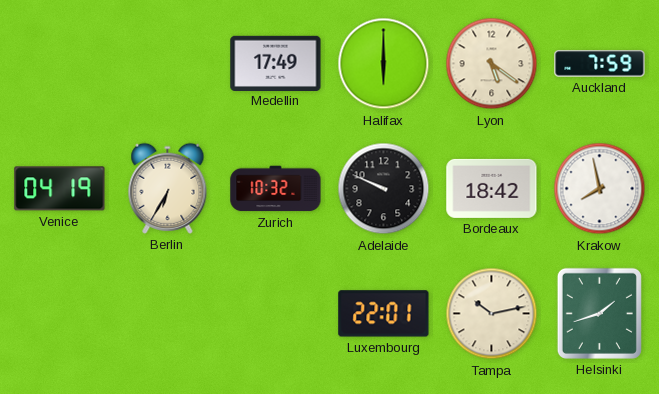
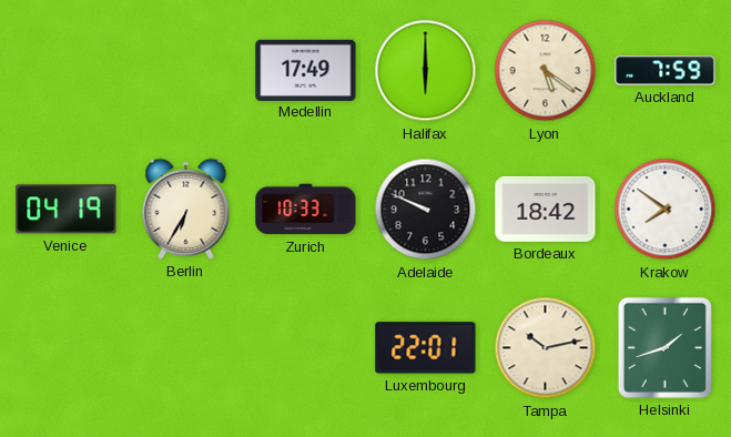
Zurich: 10:32 -> 10:33 (306, 210)
Krakow: 7:58 -> 7:51 (666, 210)
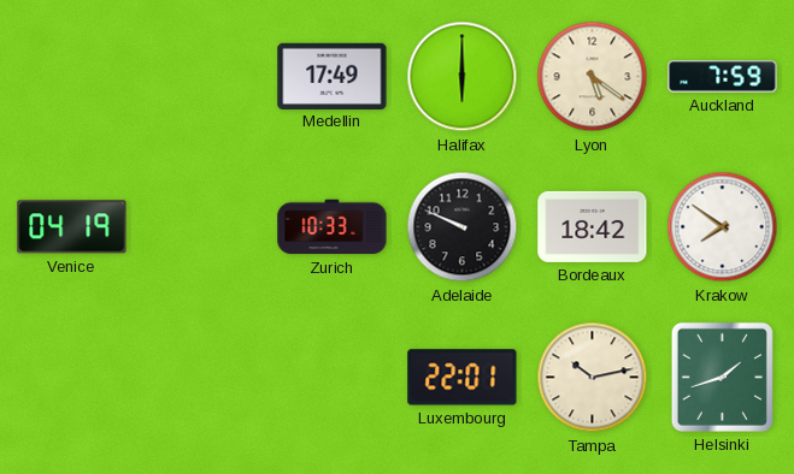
Berlin: 6:35 -> none (186, 209)
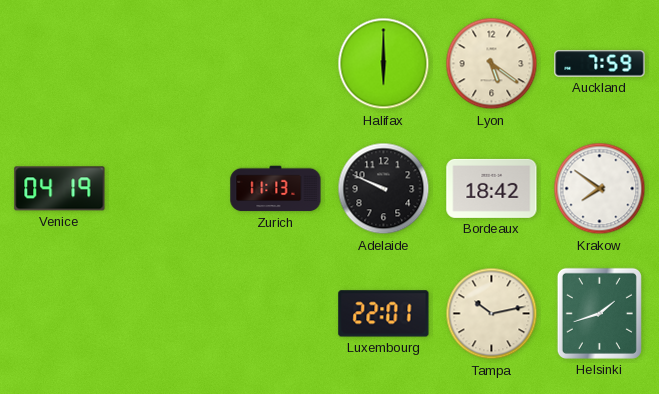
Medellin: 17:49 -> none (333, 76)
Zurich: 10:33 -> 11:13 (276, 189)
